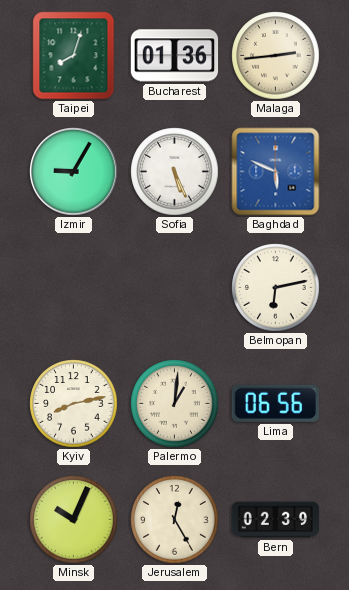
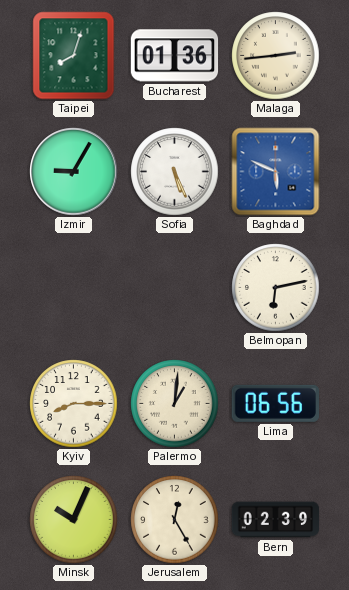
Kyiv: 8:13 -> 8:15 (74, 404)
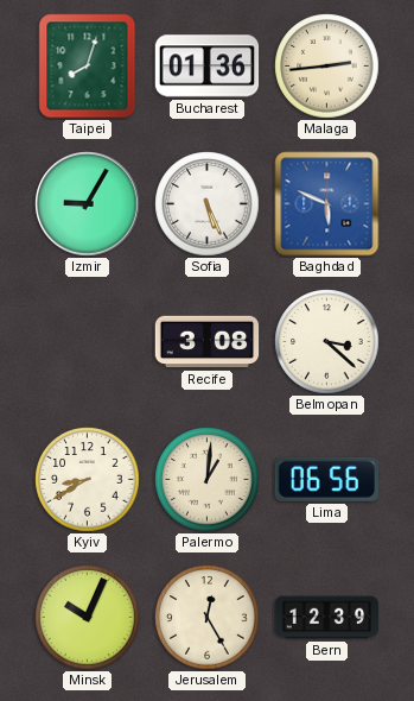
Recife: none -> 3:08 (208, 342)
Belmopan: 6:13 -> 3:22 (327, 342)
Kyiv: 8:15 -> 8:40 (88, 480)
Bern: 02:39 -> 12:39 (327, 618)
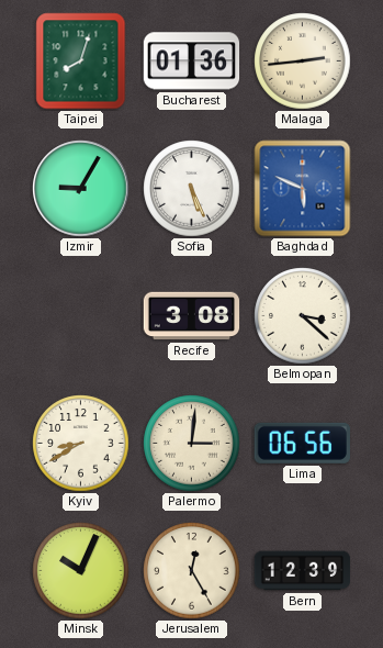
Palermo: 1:01 -> 3:01 (192, 444)
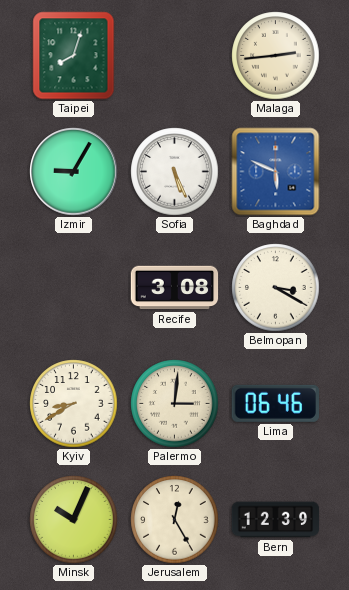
Bucharest: 01:36 -> none (192, 62)
Belmopan: 3:22 -> 3:20 (276, 288)
Lima: 06:56 -> 06:46 (275, 403)
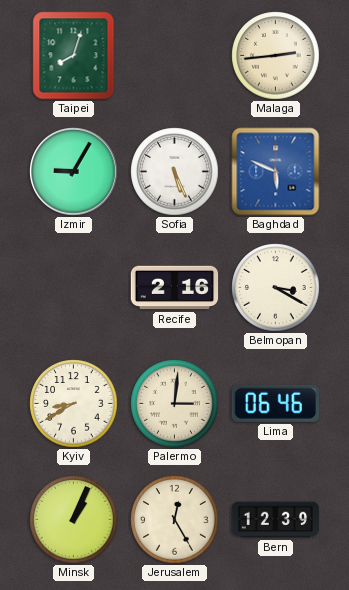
Recife: 3:08 -> 2:16 (175, 288)
Minsk: 10:04 -> 1:04 (74, 520)
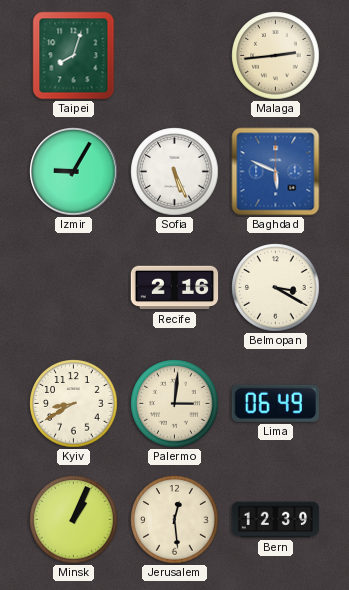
Lima: 06:46 -> 06:49 (275, 403)
Jerusalem: 12:25 -> 12:29 (175, 520)
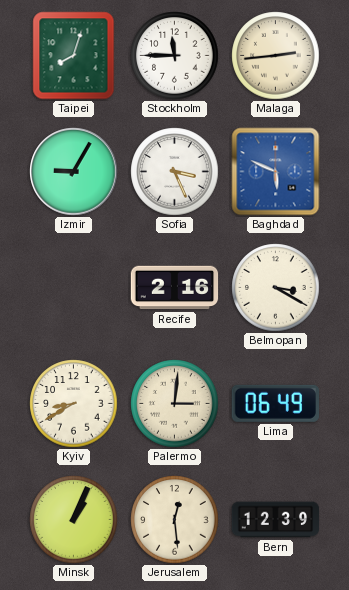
Stockholm: none -> 11:45 (175, 56)
Sofia: 5:26 -> 3:26 (175, 172)
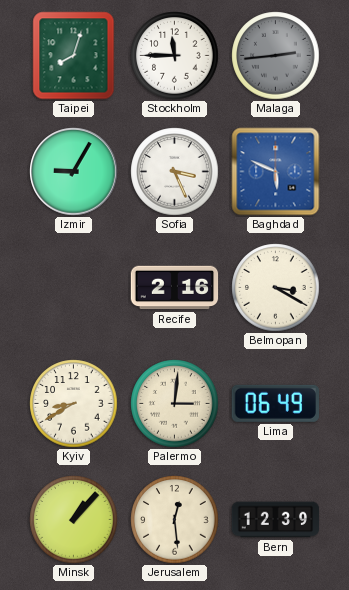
Malaga dial: cream -> grey (276, 56)
Minsk: 1:04 -> 1:07 (74, 520)
